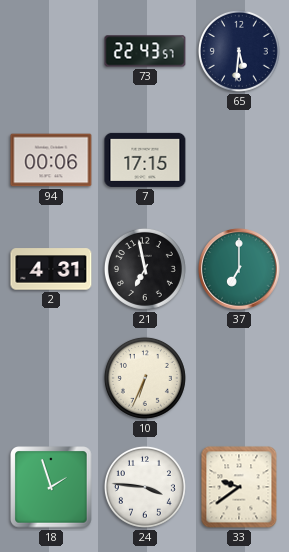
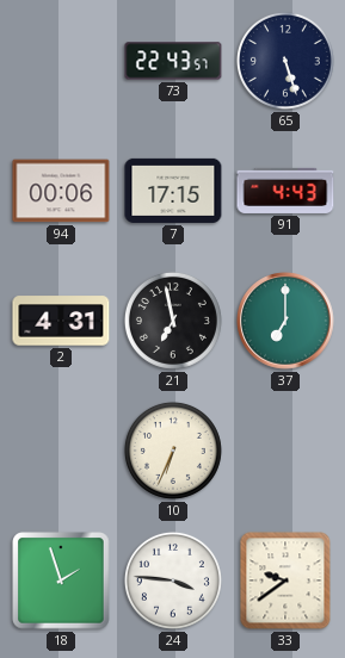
65: 5:31 -> 5:27 (285, 61)
91: none -> 4:43 (285, 191)
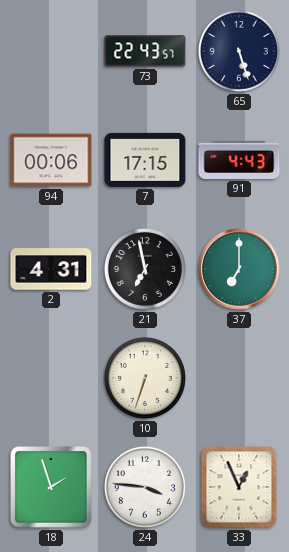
10: 6:34 -> 6:33 (145, 378)
33: 9:39 -> 12:56 (239, 487)
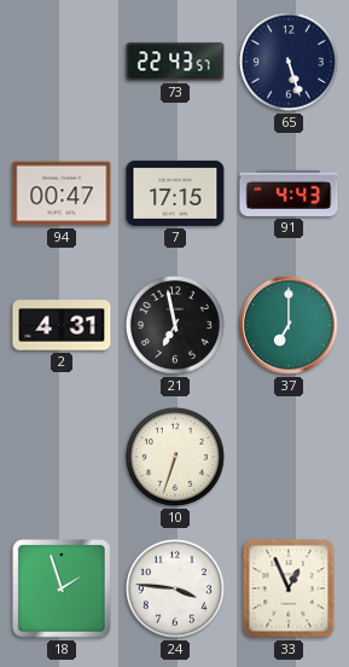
94: 00:06 -> 00:47 (62, 193)
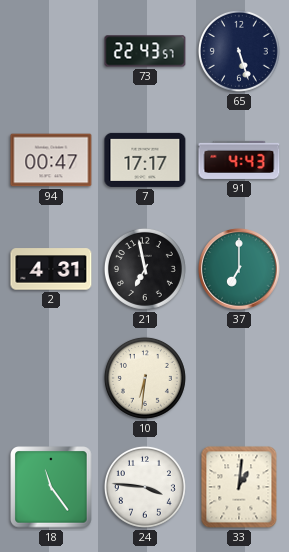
7: 17:15 -> 17:17 (145, 160)
10: 6:33 -> 6:31 (145, 378)
18: 1:57 -> 11:24 (51, 487)
33: 12:56 -> 1:01 (239, 487)
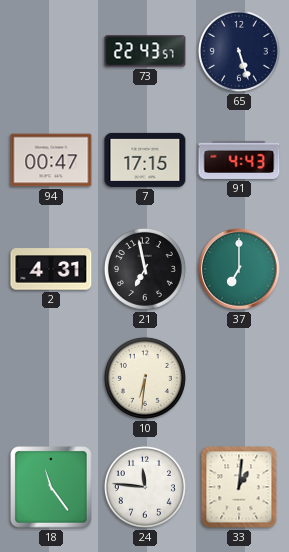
7: 17:17 -> 17:15 (145, 160)
24: 3:46 -> 11:46 (145, 487)
